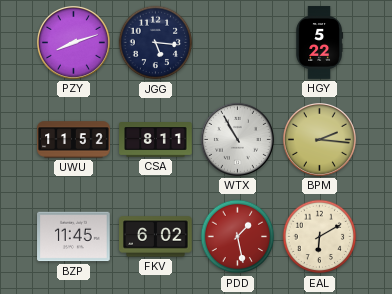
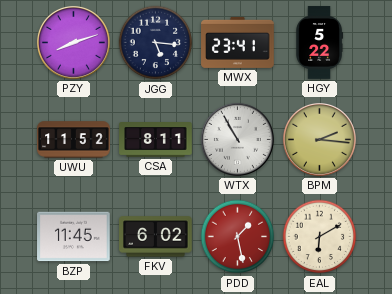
MWX: none -> 23:41 (238, 42)
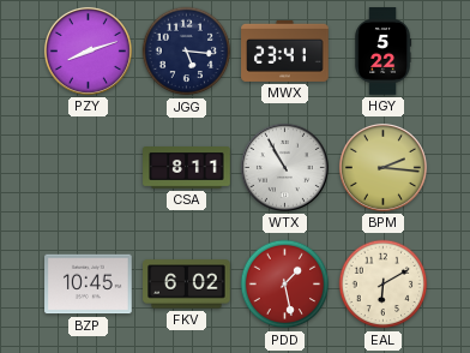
UWU: 11:52 -> none (74, 140)
BZP: 11:45 -> 10:45 (89, 285)
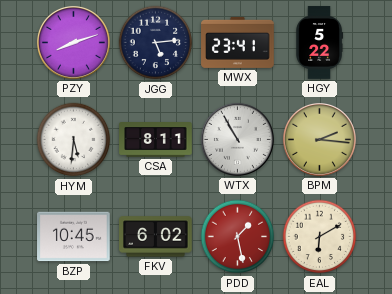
JGG: 5:16 -> 5:14 (156, 43)
HYM: none -> 5:31 (74, 140)
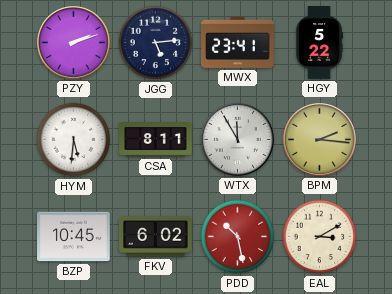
PZY: 8:12 -> 2:12 (73, 42)
WTX: 10:55 -> 11:55 (237, 139)
PDD: 1:28 -> 10:28 (238, 237)
EAL: 6:10 -> 3:10 (320, 237)
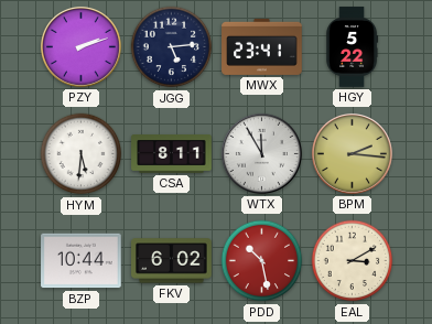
BZP: 10:45 -> 10:44 (82, 261)
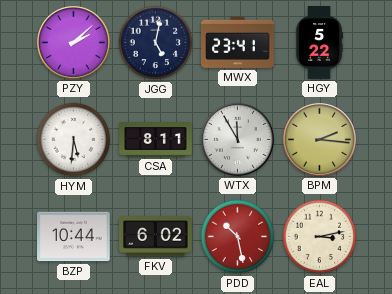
PZY: 2:12 -> 2:08 (73, 42)
JGG: 5:14 -> 5:02 (156, 43)
EAL: 3:10 -> 3:13 (320, 237)
